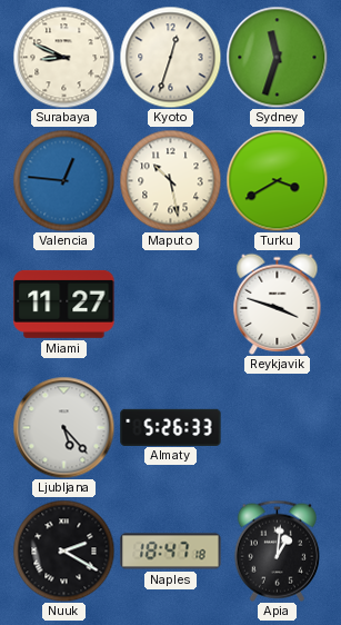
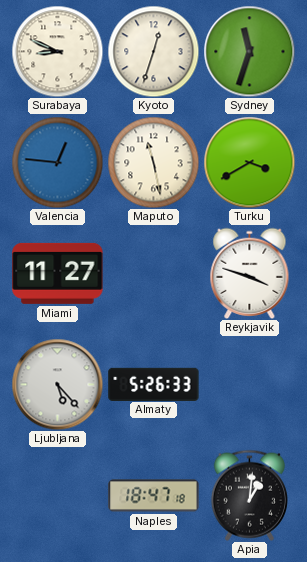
Maputo: 10:28 -> 11:28 (153, 162)
Nuuk: 2:20 -> none (63, 550)
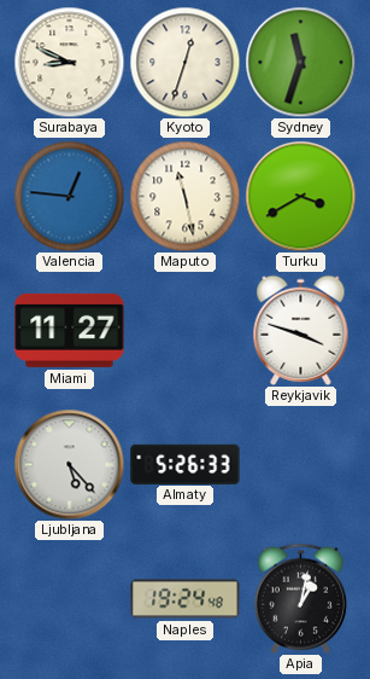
Naples: 18:47 -> 19:24 (186, 599)
Apia: 1:01 -> 1:02 (300, 598)
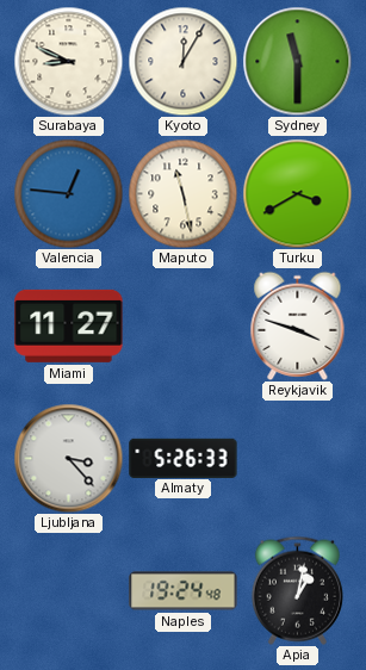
Kyoto: 12:33 -> 12:05 (182, 61)
Sydney: 11:33 -> 11:30 (297, 61)
Ljubljana: 5:23 -> 3:23 (68, 458)
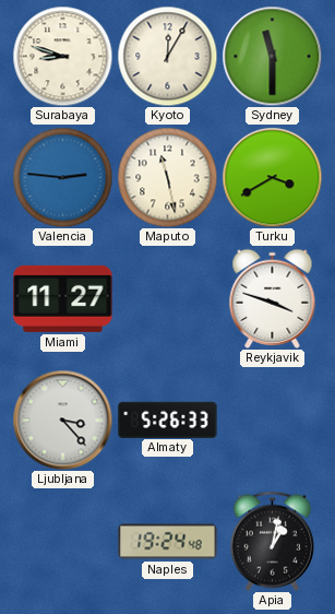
Surabaya: 8:49 -> 8:48 (62, 56)
Valencia: 12:46 -> 2:46 (62, 177)
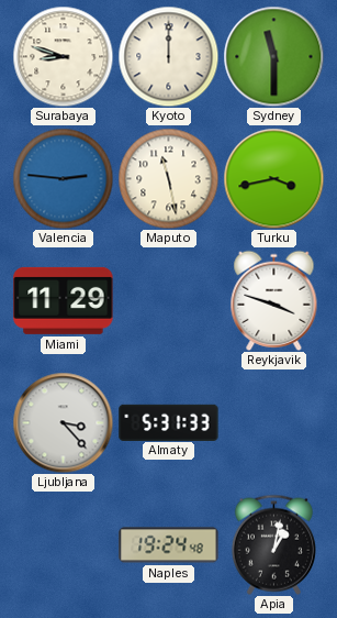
Kyoto: 12:05 -> 12:00 (168, 56)
Turku: 3:40 -> 3:43 (273, 178)
Miami: 11:27 -> 11:29 (64, 300)
Almaty: 5:26 -> 5:31 (169, 422)
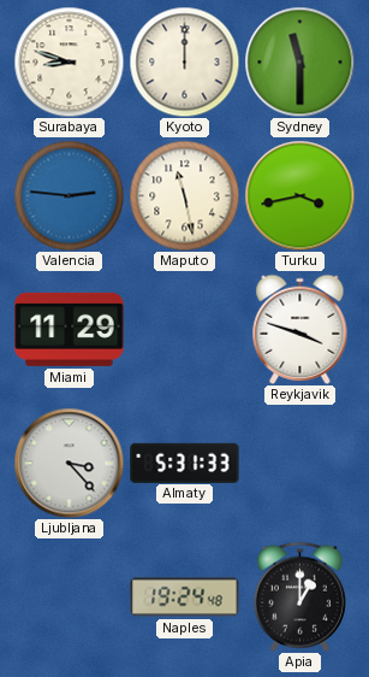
Apia: 1:02 -> 1:00 (299, 596)
